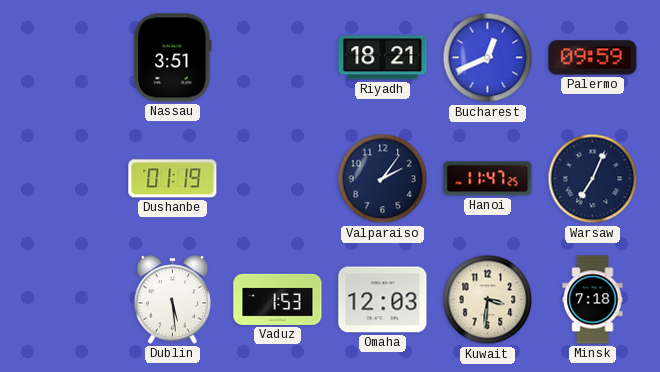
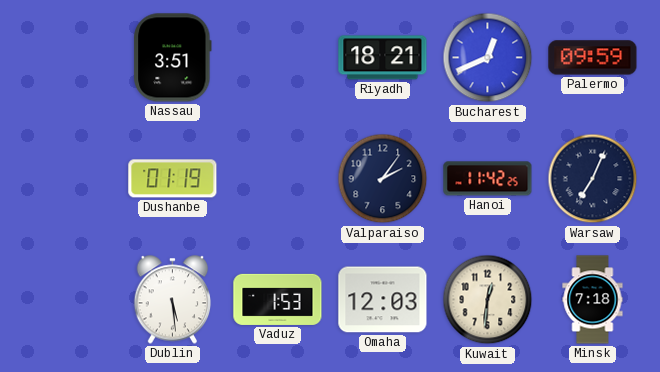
Hanoi: 11:47 -> 11:42 (488, 179)
Kuwait: 3:31 -> 12:31 (488, 300)
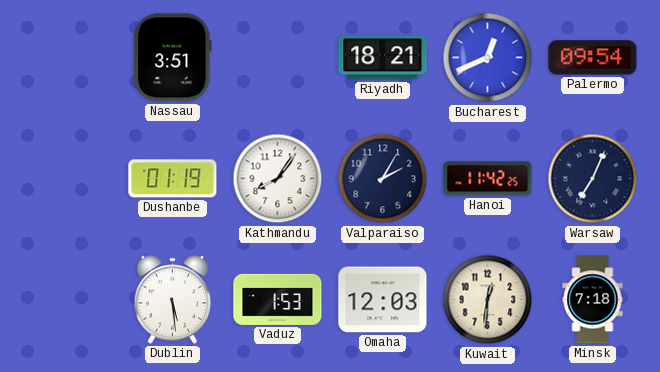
Palermo: 09:59 -> 09:54 (593, 58)
Kathmandu: none -> 8:06 (278, 179)
Valparaiso: 2:06 -> 2:05 (383, 179)
